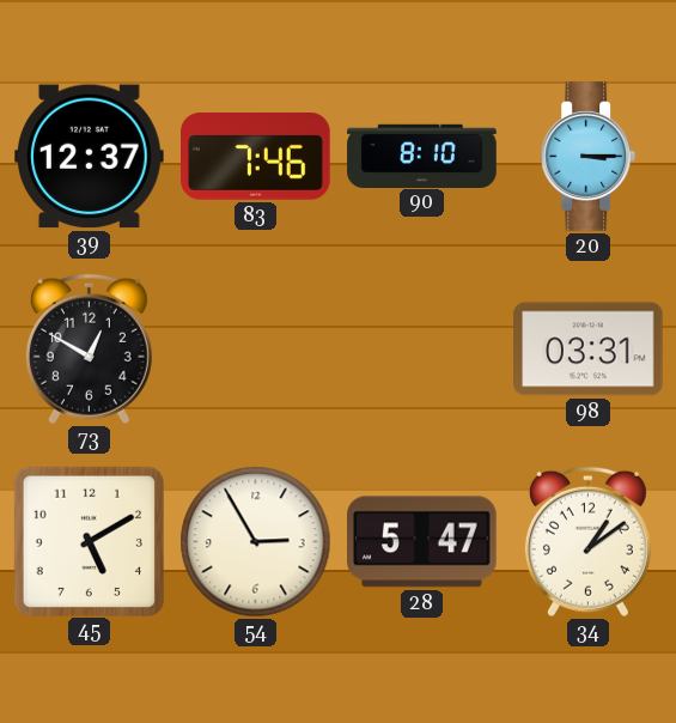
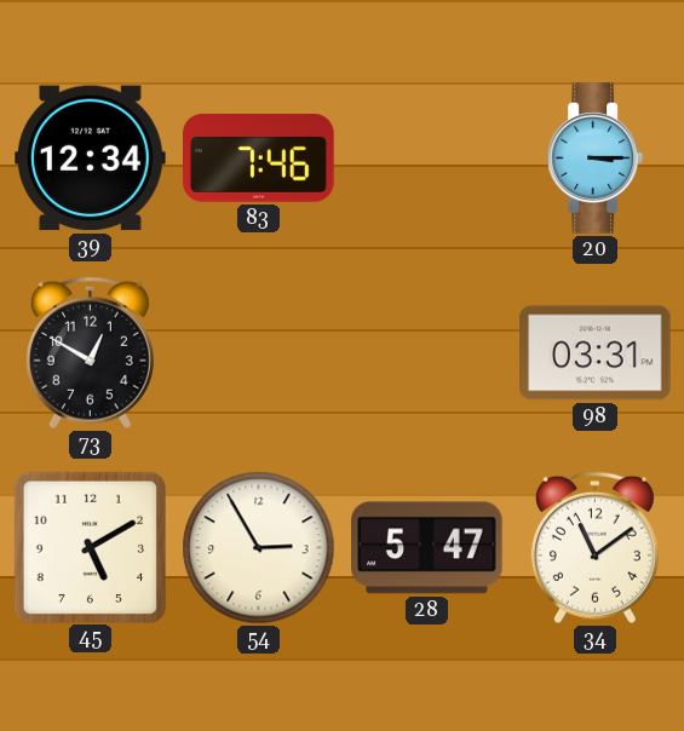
39: 12:37 -> 12:34 (91, 159)
90: 8:10 -> none (422, 156)
34: 1:09 -> 11:09 (594, 548)
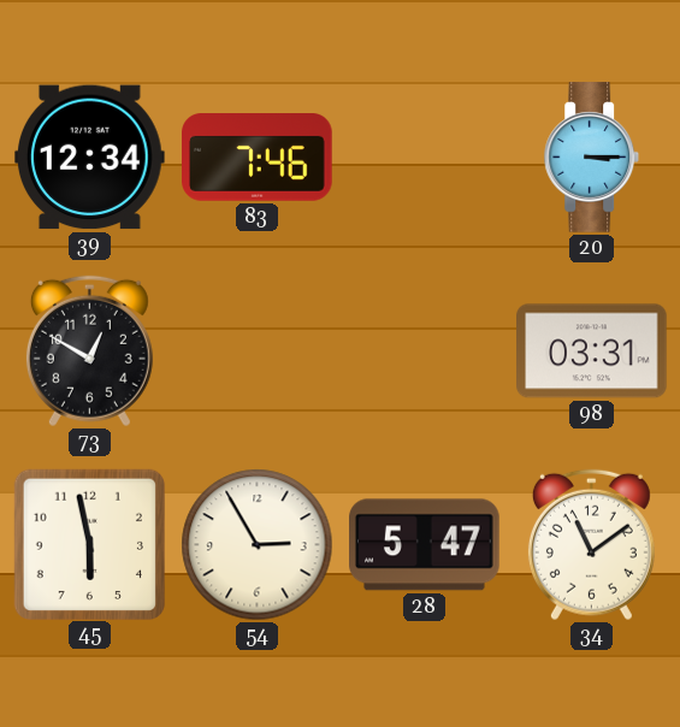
45: 5:10 -> 5:58 (89, 544)
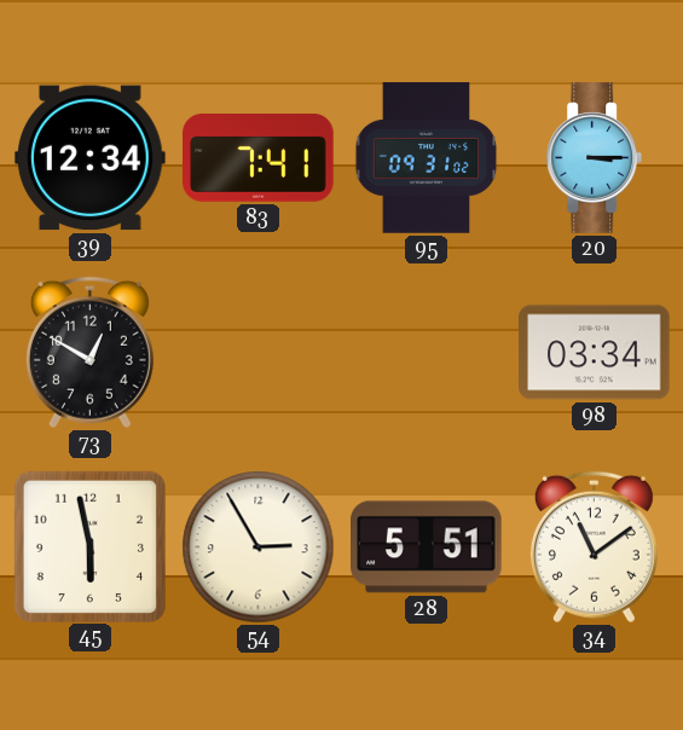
83: 7:46 -> 7:41 (259, 158)
95: none -> 09:31 (427, 158)
98: 03:31 -> 03:34 (595, 353)
28: 5:47 -> 5:51 (427, 547)
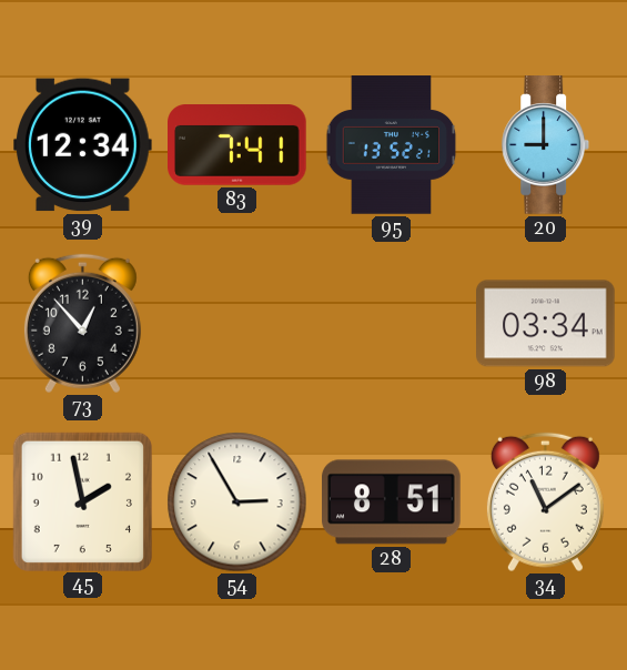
95: 09:31 -> 13:52 (392, 145)
20: 3:15 -> 9:00 (546, 145)
73: 12:50 -> 12:53 (82, 324)
45: 5:58 -> 1:58 (82, 501)
28: 5:51 -> 8:51 (392, 502)
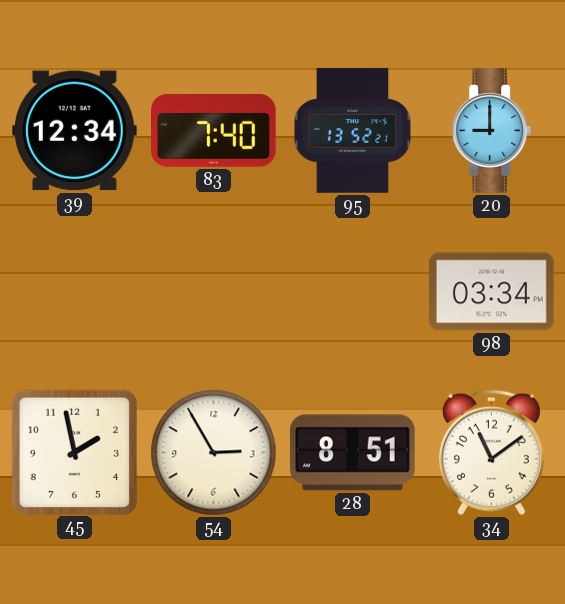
83: 7:41 -> 7:40 (214, 131)
73: 12:53 -> none (82, 324)
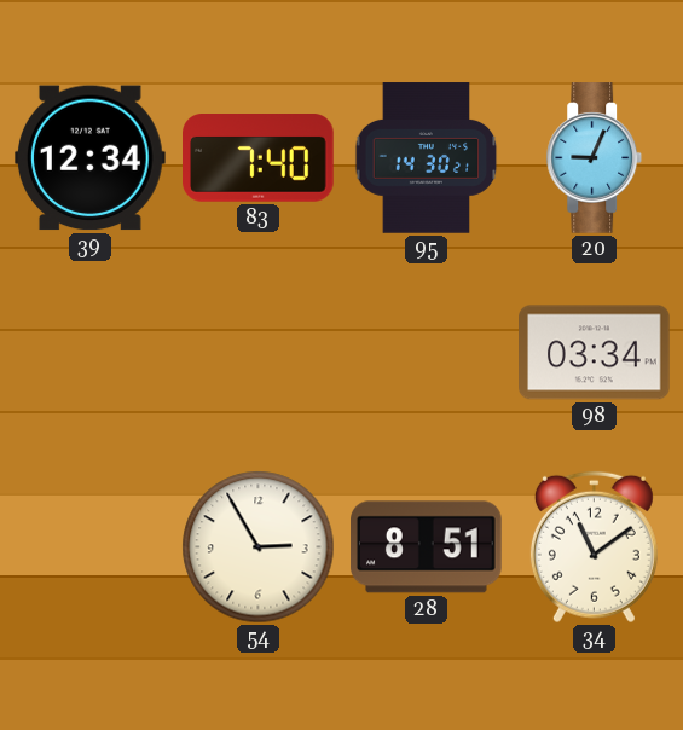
95: 13:52 -> 14:30 (427, 158)
20: 9:00 -> 9:04 (595, 158)
45: 1:58 -> none (74, 452)
